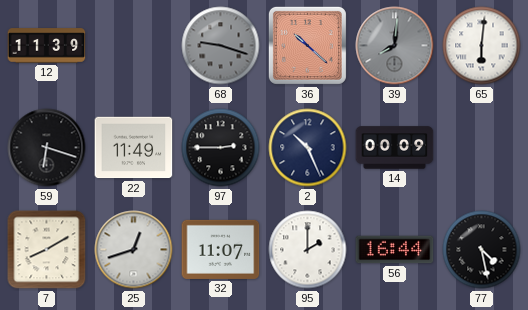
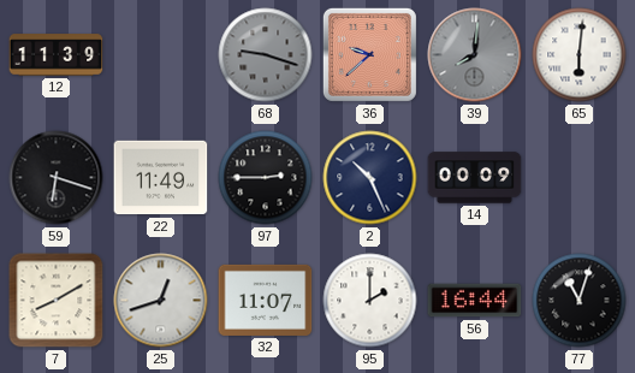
36: 10:22 -> 9:38 (369, 54)
77: 4:28 -> 11:03 (580, 301)
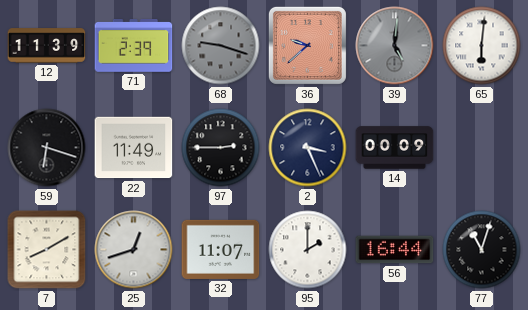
71: none -> 2:39 (134, 46)
39: 8:01 -> 5:01 (395, 46)
2: 10:26 -> 3:26 (308, 148)
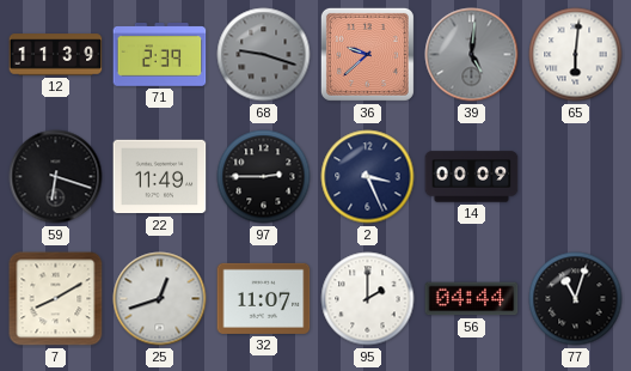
56: 16:44 -> 04:44 (472, 299)
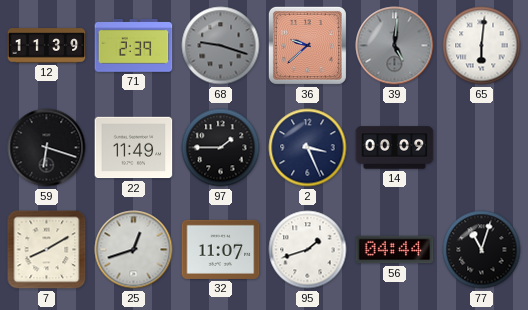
97: 2:45 -> 1:45 (221, 148)
95: 2:00 -> 1:42 (308, 250)
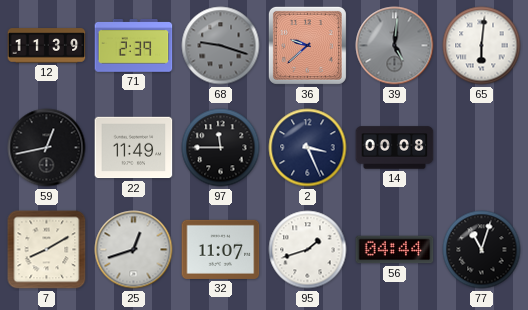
59: 6:18 -> 12:43 (47, 148)
97: 1:45 -> 11:45 (221, 148)
14: 00:09 -> 00:08 (395, 148)
